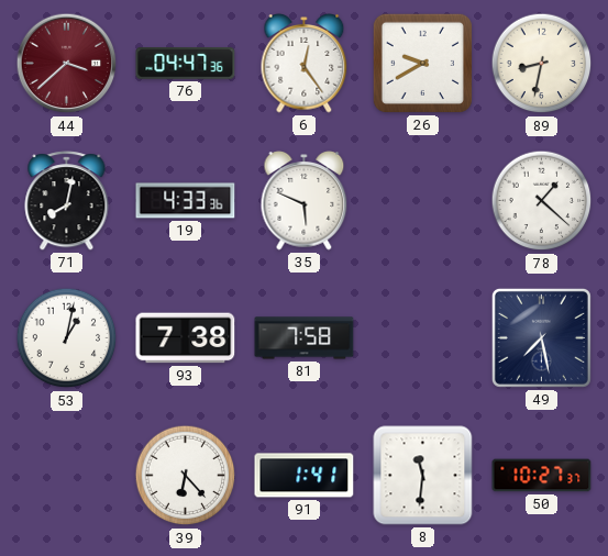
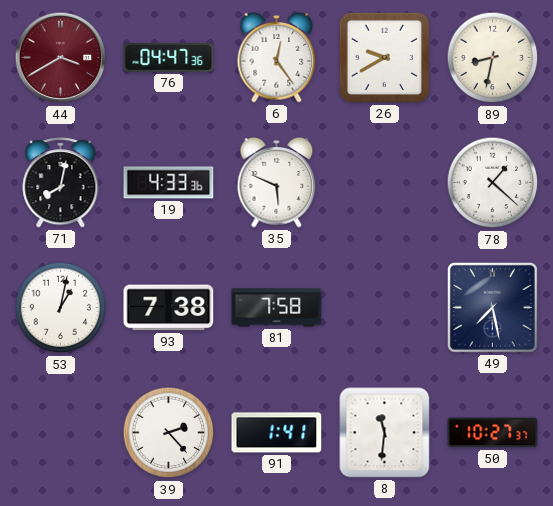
44: 3:38 -> 3:40 (61, 58)
39: 6:23 -> 2:23 (169, 433)
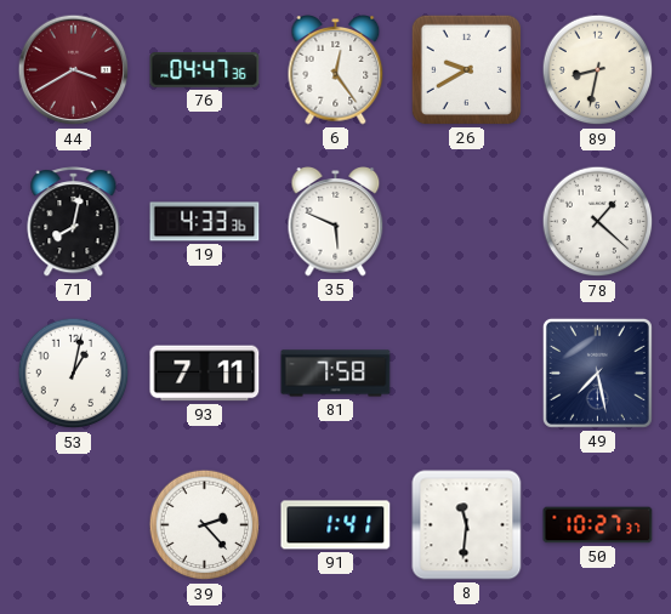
93: 7:38 -> 7:11 (205, 374)
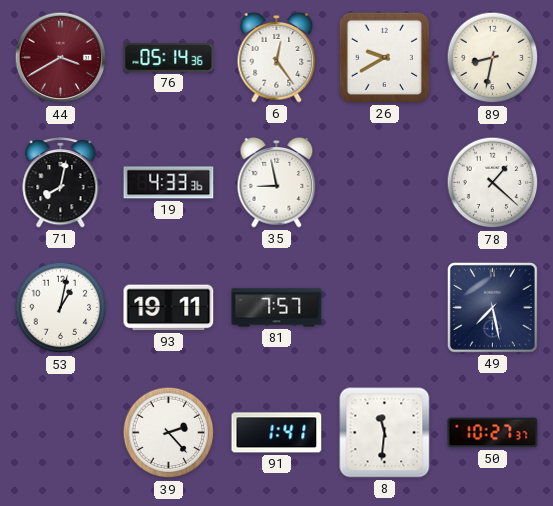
76: 04:47 -> 05:14 (169, 58)
35: 5:49 -> 8:58 (277, 183)
93: 7:11 -> 19:11 (169, 308)
81: 7:58 -> 7:57 (277, 308)
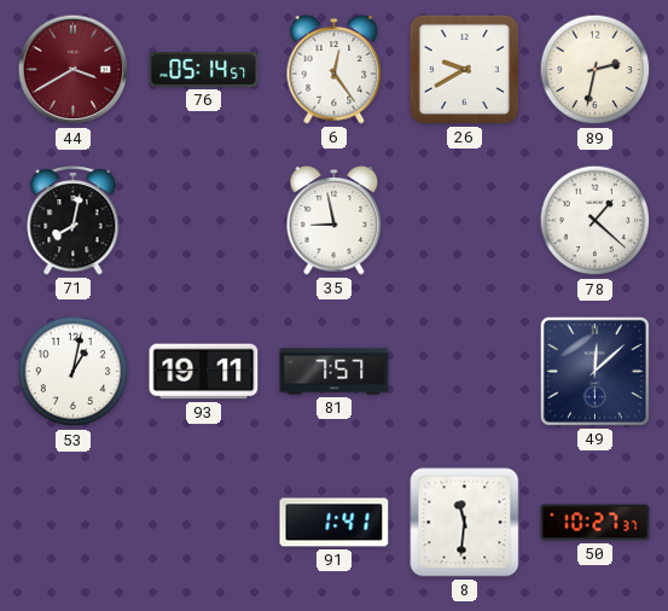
76: 05:14:36 -> 05:14:57 (204, 70)
89: 8:32 -> 2:32 (596, 70)
19: 4:33 -> none (169, 183)
49: 7:28 -> 12:08 (594, 371)
39: 2:23 -> none (169, 433)
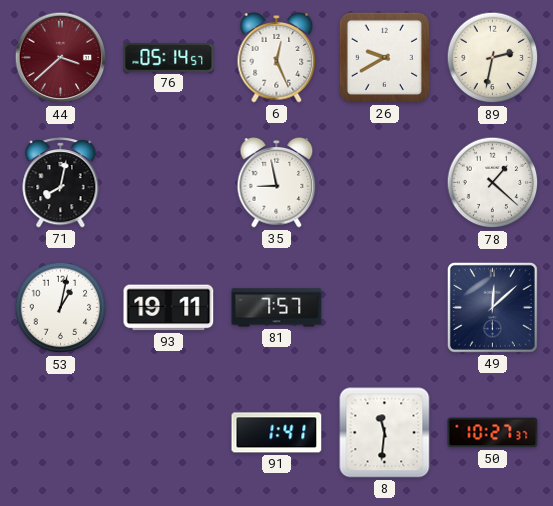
44: 3:40 -> 3:38 (61, 58)
6: 12:24 -> 12:26 (277, 58)
